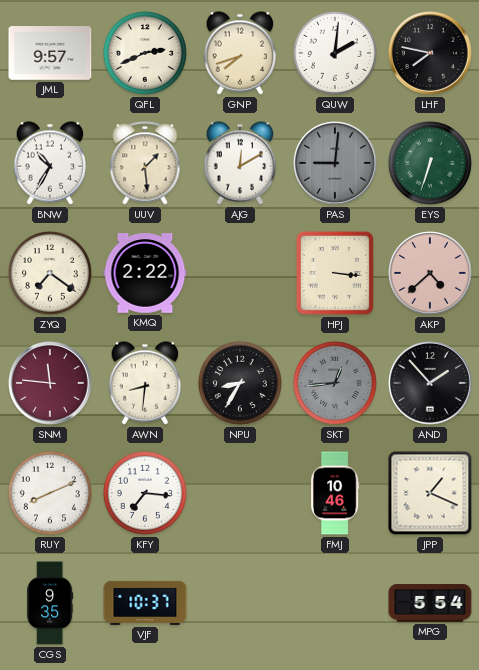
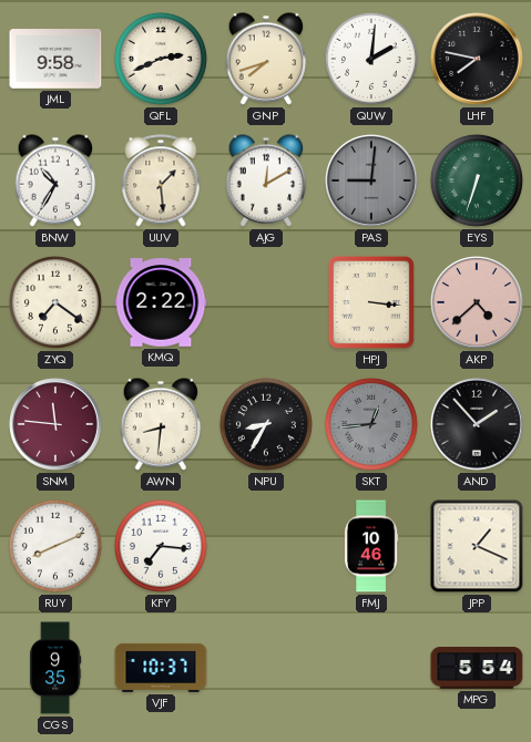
JML: 9:57 -> 9:58 (55, 59)
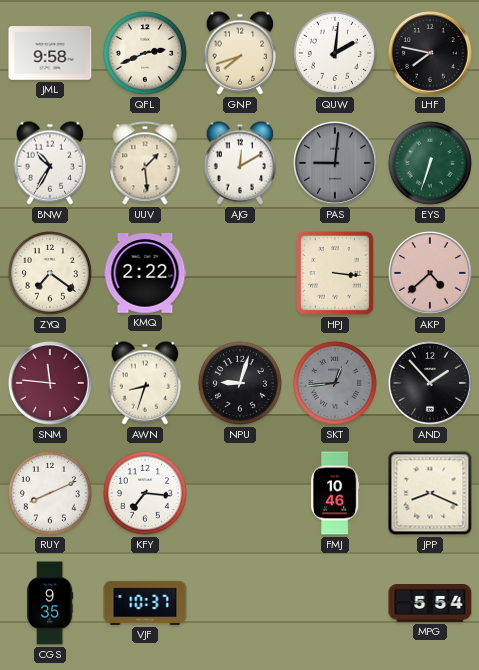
AWN: 8:31 -> 8:33 (145, 383)
NPU: 8:35 -> 9:03 (240, 383)
JPP: 1:19 -> 8:19 (430, 493)
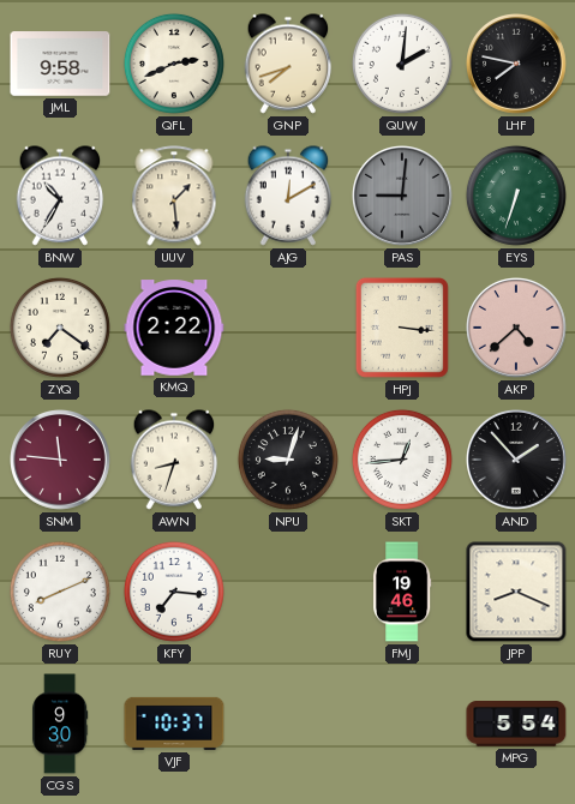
SKT dial: grey -> white (402, 460)
FMJ: 10:46 -> 19:46 (402, 592)
CGS: 9:35 -> 9:30 (60, 724)
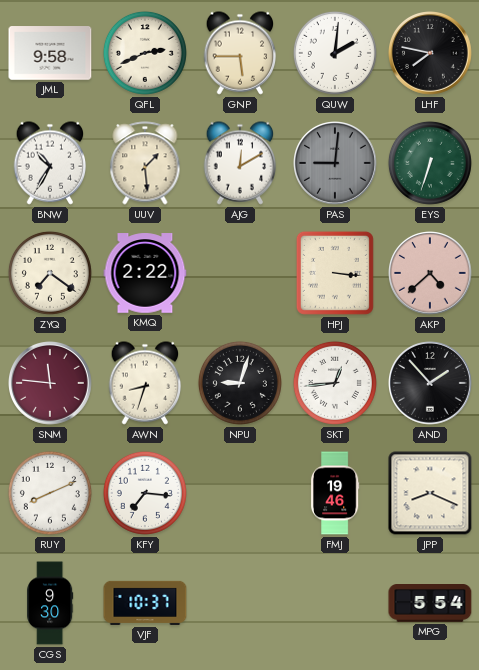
GNP: 7:42 -> 5:45 (240, 53)
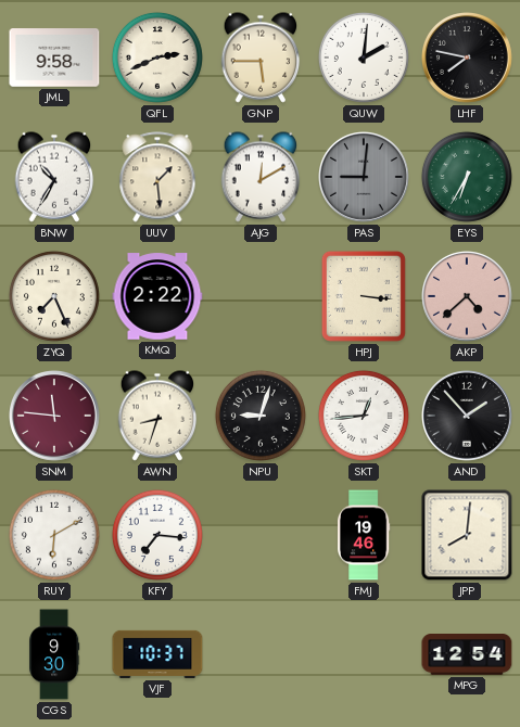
EYS: 6:33 -> 6:35 (467, 177)
ZYQ: 7:21 -> 7:26 (54, 296)
RUY: 8:11 -> 6:10 (54, 535)
JPP: 8:19 -> 8:01 (467, 535)
MPG: 5:54 -> 12:54 (467, 655)
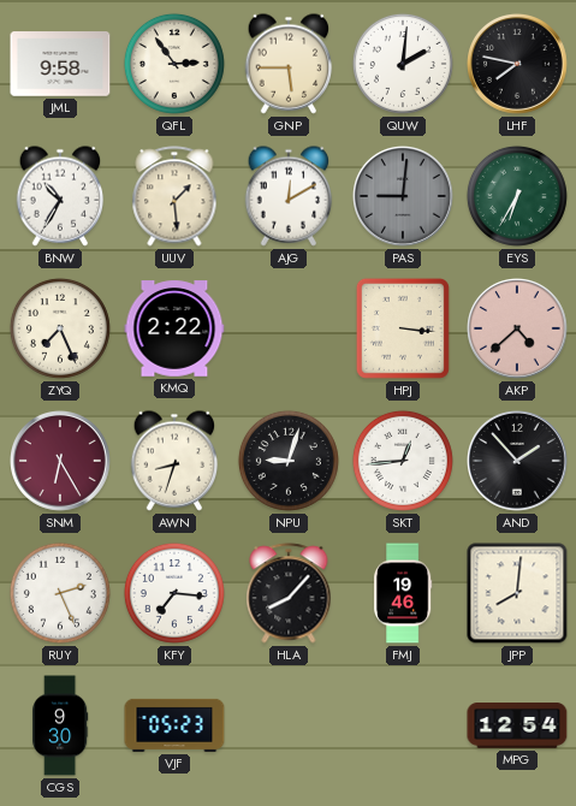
QFL: 2:41 -> 2:54 (174, 64)
SNM: 11:46 -> 6:25 (61, 462)
RUY: 6:10 -> 2:26 (60, 593)
HLA: none -> 8:07 (289, 593)
VJF: 10:37 -> 05:23 (174, 725)
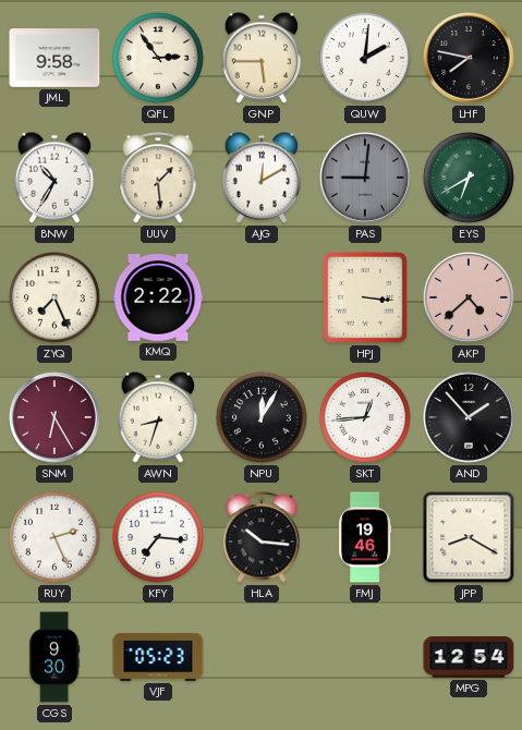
EYS: 6:35 -> 6:40 (469, 178)
NPU: 9:03 -> 12:05 (262, 417)
HLA: 8:07 -> 10:16 (262, 537)
JPP: 8:01 -> 8:20 (469, 537)
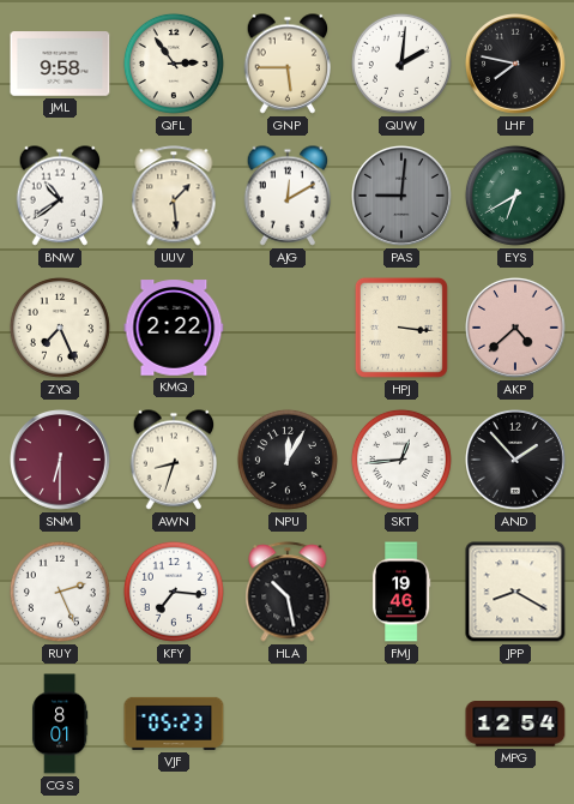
BNW: 10:35 -> 10:39 (60, 196)
SNM: 6:25 -> 6:30 (61, 461)
HLA: 10:16 -> 10:28 (288, 592)
CGS: 9:30 -> 8:01 (60, 724)
